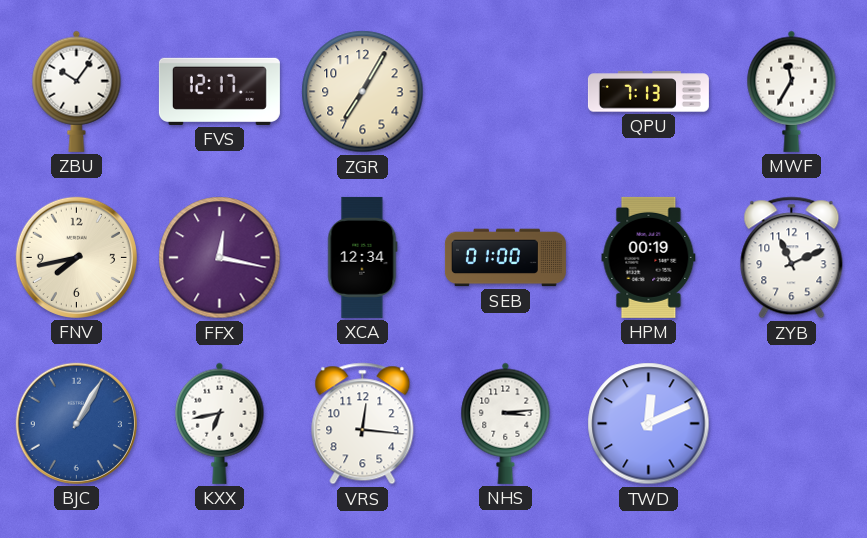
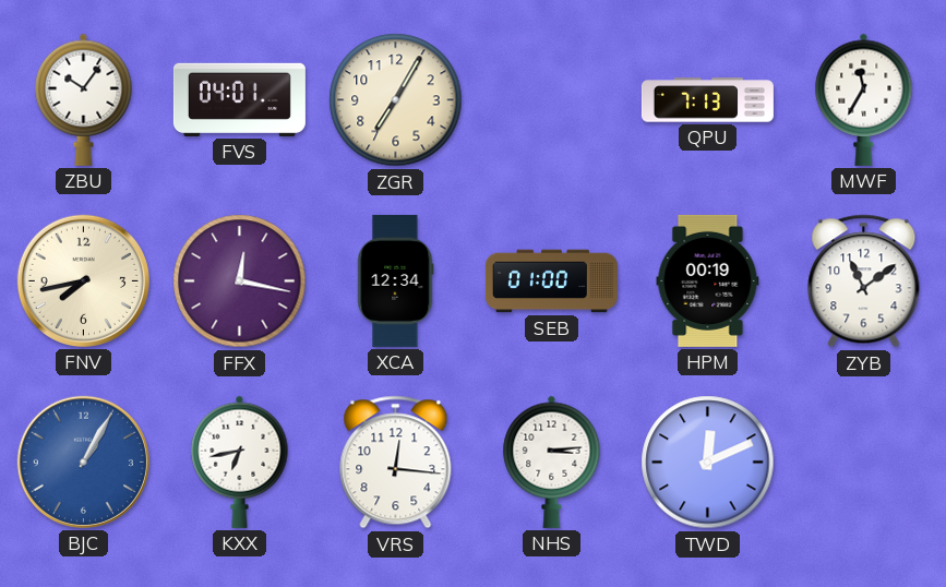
FVS: 12:17 -> 04:01 (239, 99)
ZYB: 11:11 -> 11:09 (864, 281)
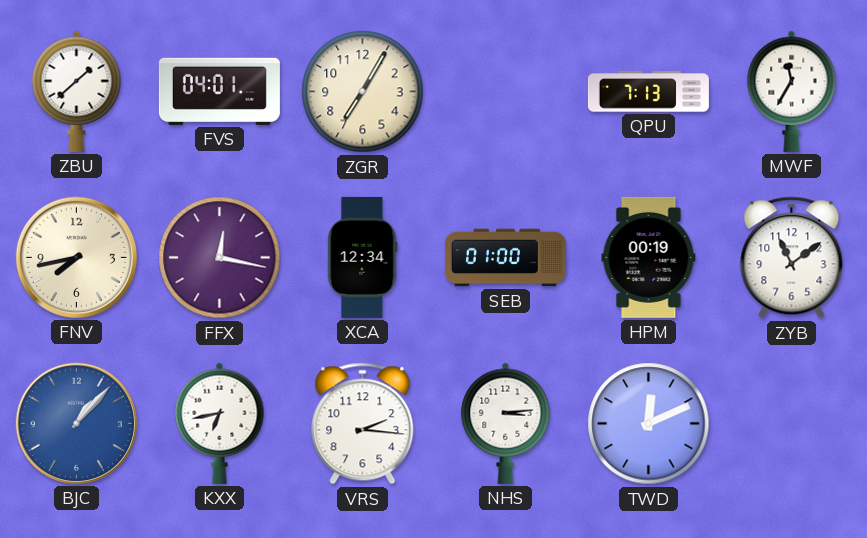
ZBU: 10:06 -> 1:38 (77, 91)
BJC: 1:05 -> 1:07 (76, 423)
VRS: 12:16 -> 2:16 (363, 424)
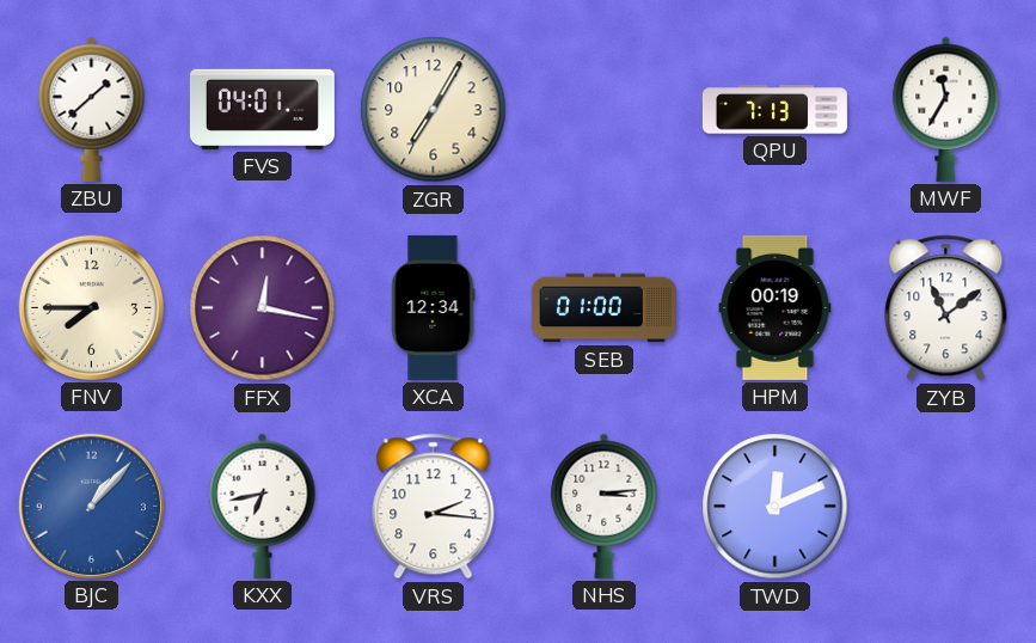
FNV: 7:43 -> 7:45 (91, 307)
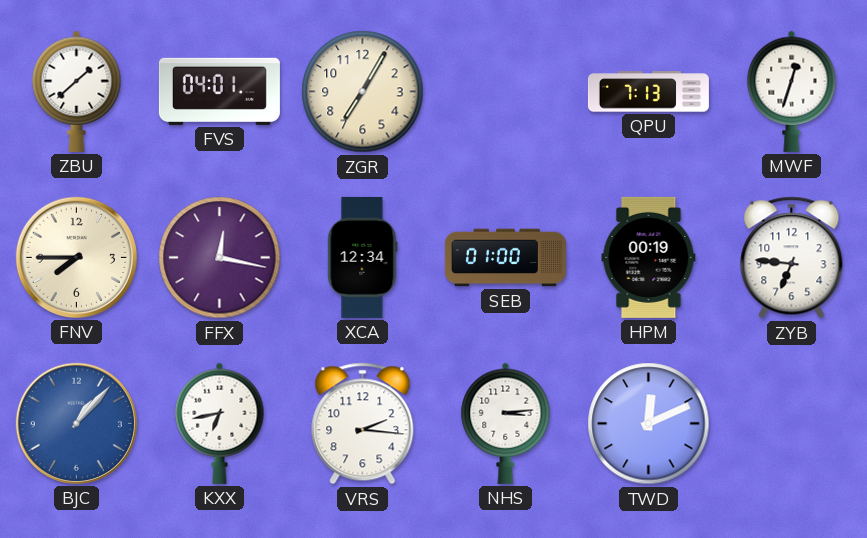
MWF: 11:35 -> 12:33 (792, 91)
ZYB: 11:09 -> 6:46 (792, 258)
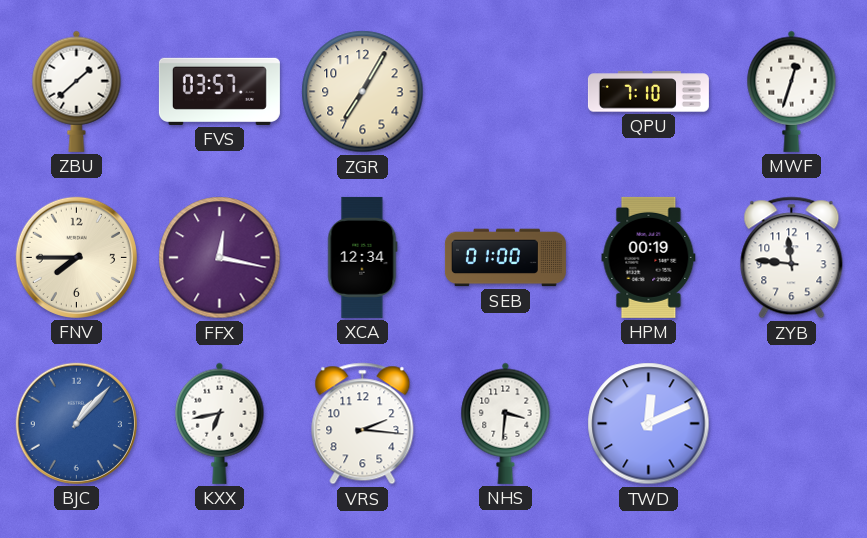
FVS: 04:01 -> 03:57 (219, 91)
QPU: 7:13 -> 7:10 (648, 92)
ZYB: 6:46 -> 11:46 (792, 258)
NHS: 3:14 -> 3:31 (506, 423)
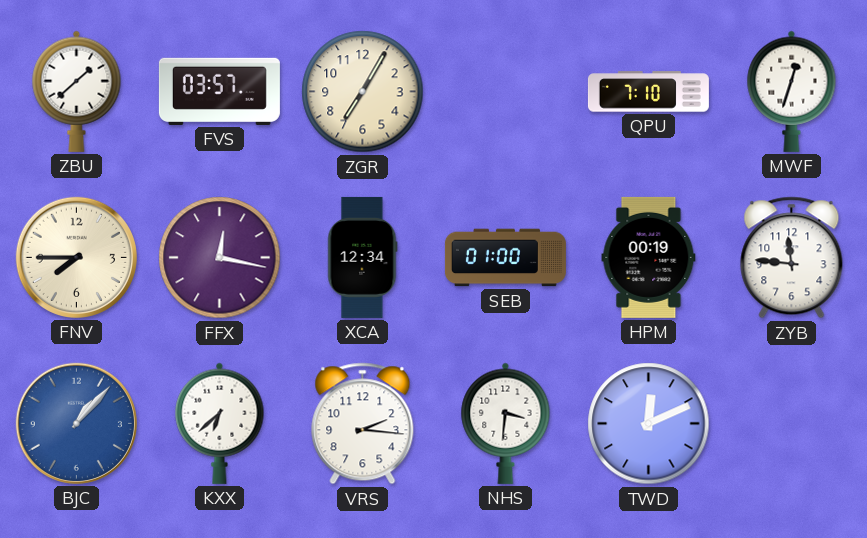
KXX: 6:43 -> 6:38 (220, 423)
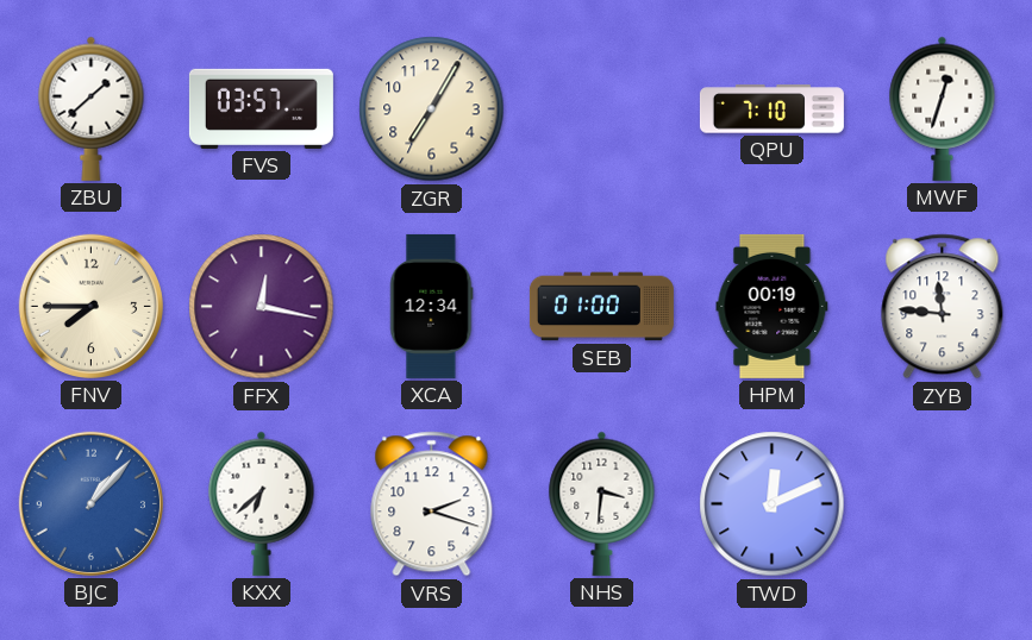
VRS: 2:16 -> 2:18 (432, 504)
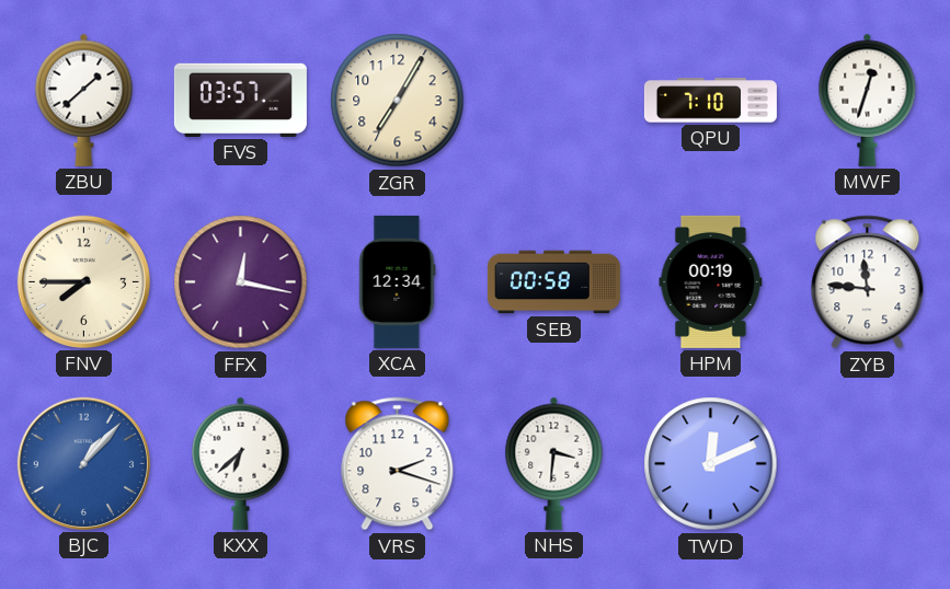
SEB: 01:00 -> 00:58 (553, 282)
